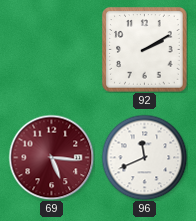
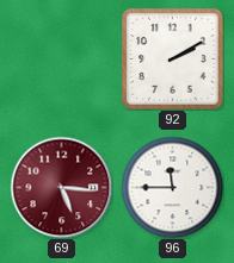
96: 11:41 -> 11:45 (172, 187)
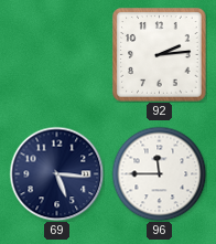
92: 2:10 -> 2:14 (160, 55)
69 dial: burgundy -> navy (56, 173)
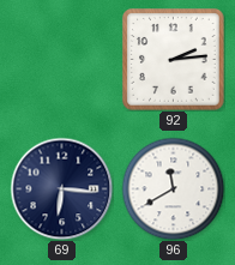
69: 5:16 -> 6:16 (61, 188)
96: 11:45 -> 11:40 (173, 188)
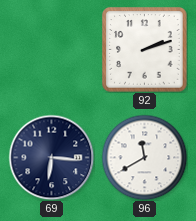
92: 2:14 -> 2:12 (145, 50)
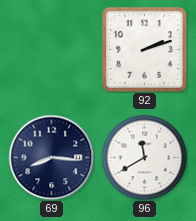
69: 6:16 -> 8:16 (51, 157)
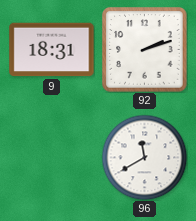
9: none -> 18:31 (52, 50)
69: 8:16 -> none (51, 157)
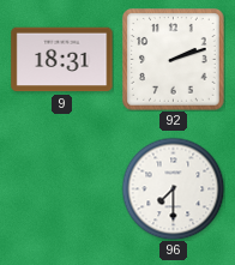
96: 11:40 -> 7:30 (173, 188)
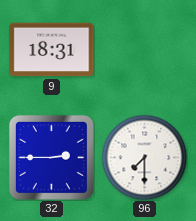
92: 2:12 -> none (174, 60)
32: none -> 2:45 (51, 157)
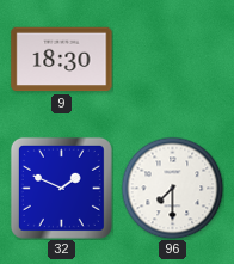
9: 18:31 -> 18:30 (62, 60)
32: 2:45 -> 1:49 (61, 188)
